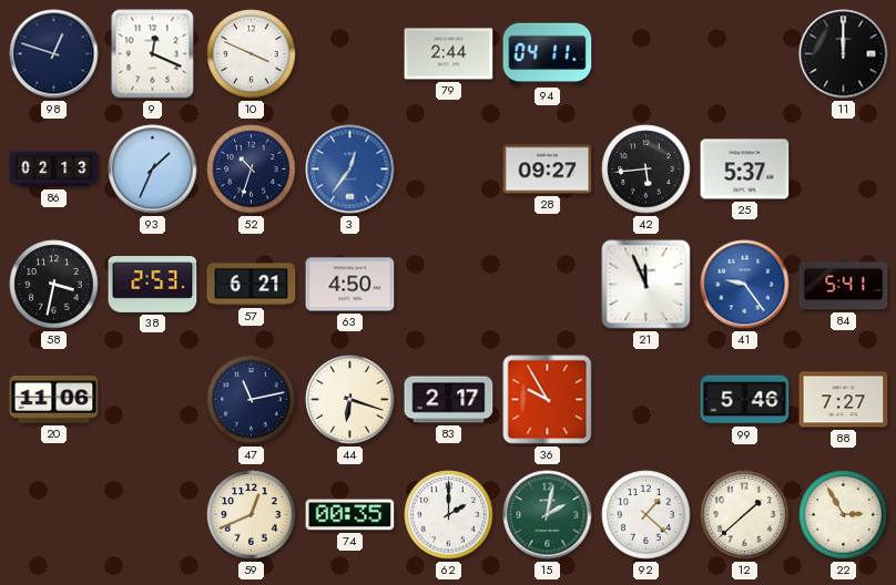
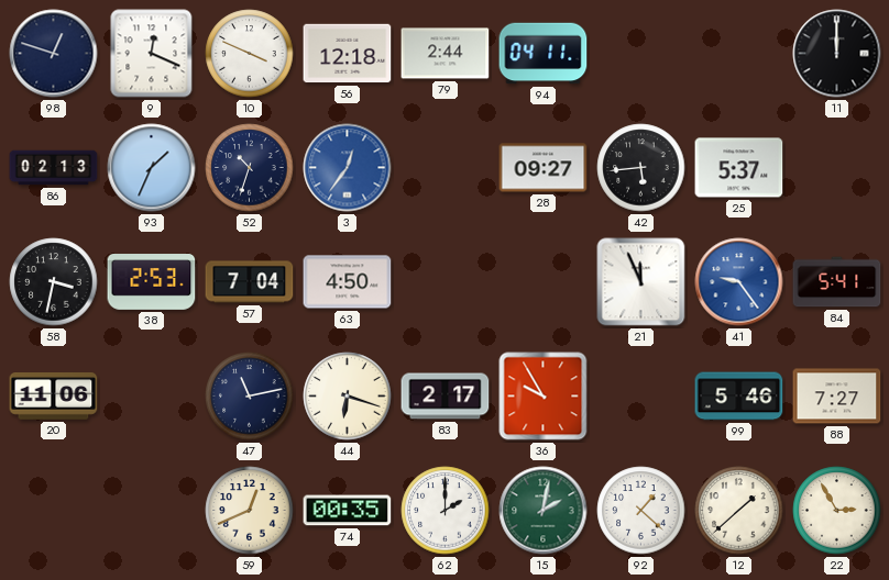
56: none -> 12:18 (348, 54)
57: 6:21 -> 7:04 (250, 282)
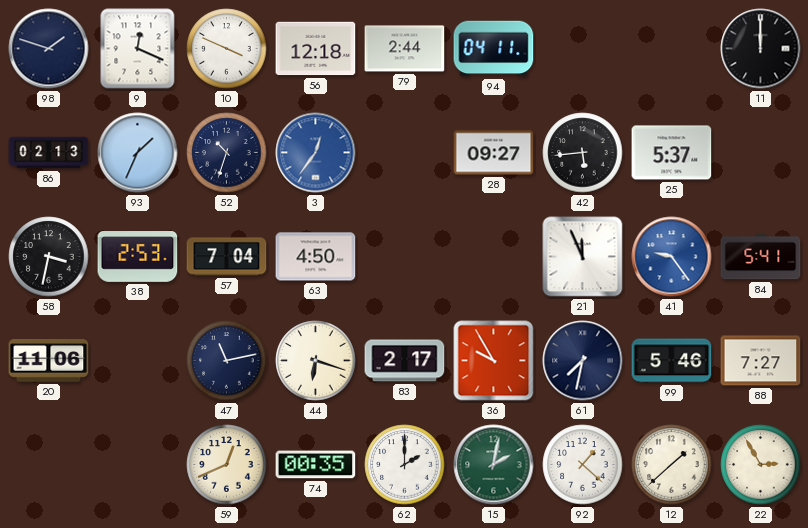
98: 12:48 -> 1:48 (49, 49)
61: none -> 7:32 (583, 361)
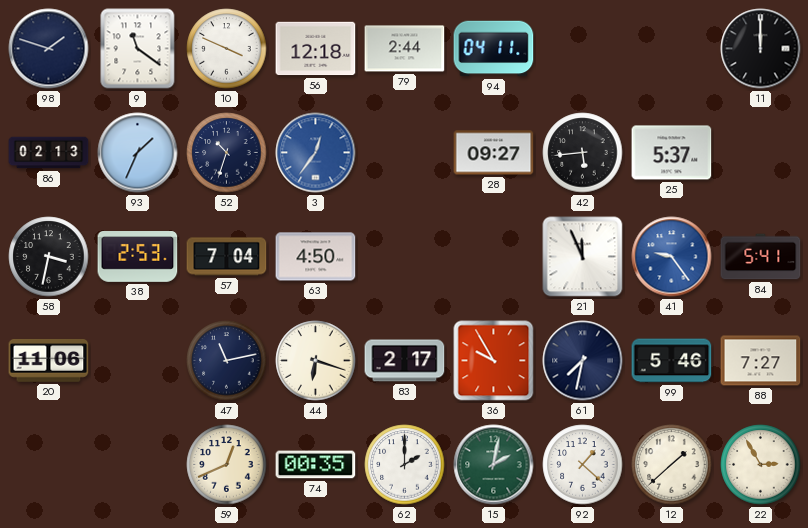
9: 12:19 -> 11:21 (138, 49)
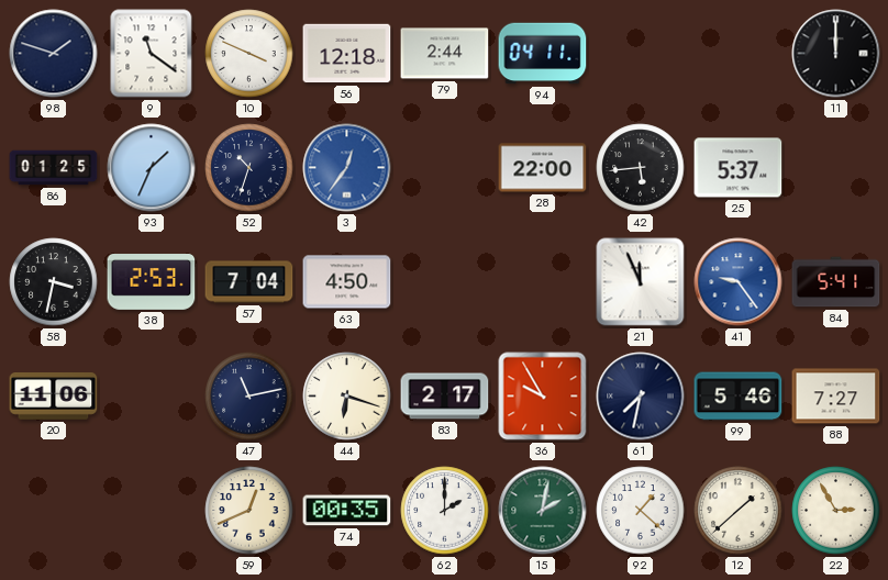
86: 02:13 -> 01:25 (54, 168)
28: 09:27 -> 22:00 (543, 168)
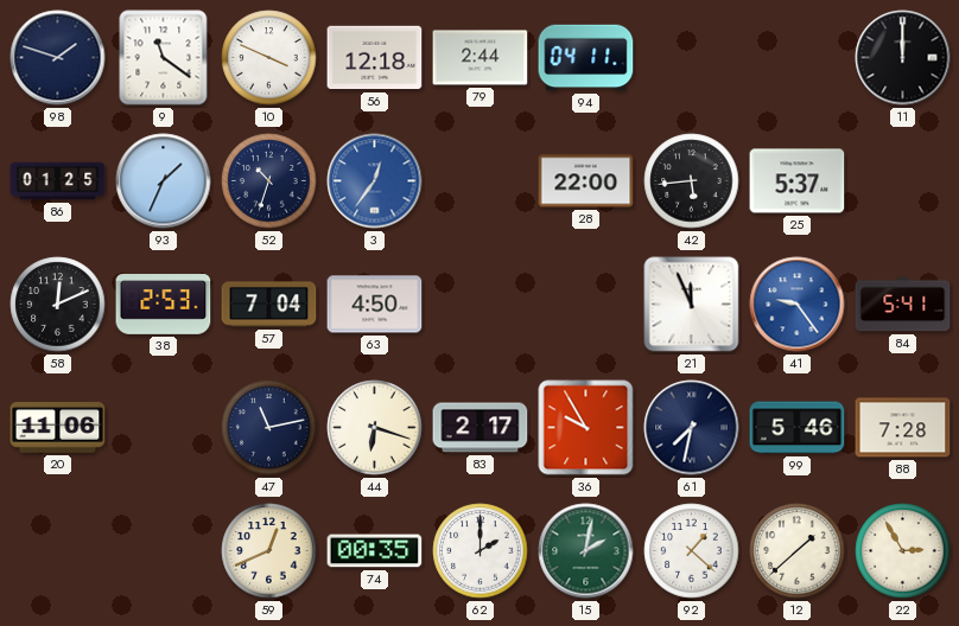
58: 3:32 -> 12:11 (58, 305)
88: 7:27 -> 7:28 (903, 428)
